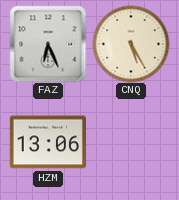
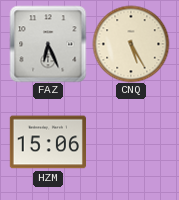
HZM: 13:06 -> 15:06 (47, 142)
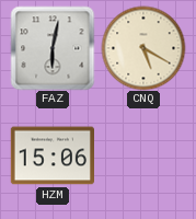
FAZ: 6:26 -> 6:02 (53, 48)
CNQ: 5:25 -> 5:20 (143, 48)
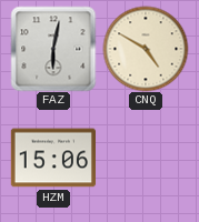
CNQ: 5:20 -> 4:50 (146, 49)
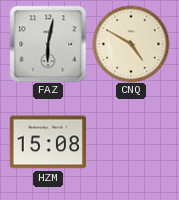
HZM: 15:06 -> 15:08 (47, 142)
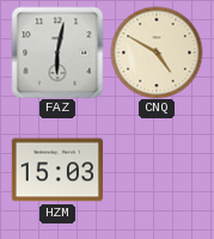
HZM: 15:08 -> 15:03 (56, 170)
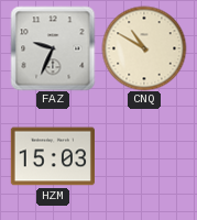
FAZ: 6:02 -> 9:34 (53, 48)
CNQ: 4:50 -> 10:50 (144, 48)
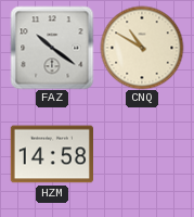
FAZ: 9:34 -> 10:21 (52, 48)
HZM: 15:03 -> 14:58 (51, 154)
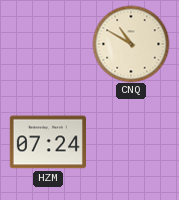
FAZ: 10:21 -> none (52, 48)
HZM: 14:58 -> 07:24 (47, 142)
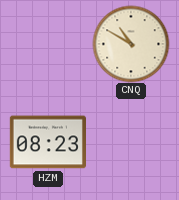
HZM: 07:24 -> 08:23 (47, 142)
